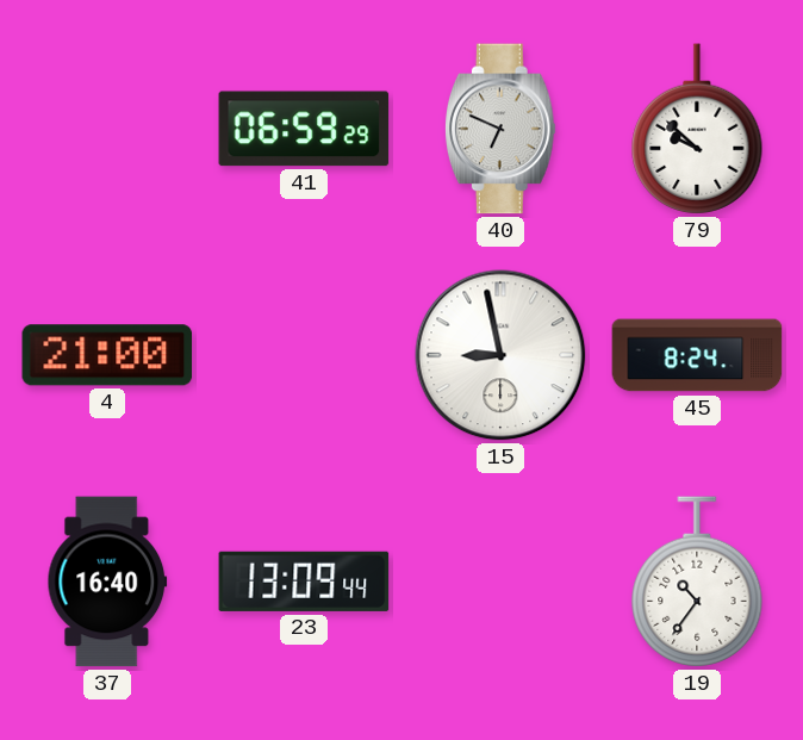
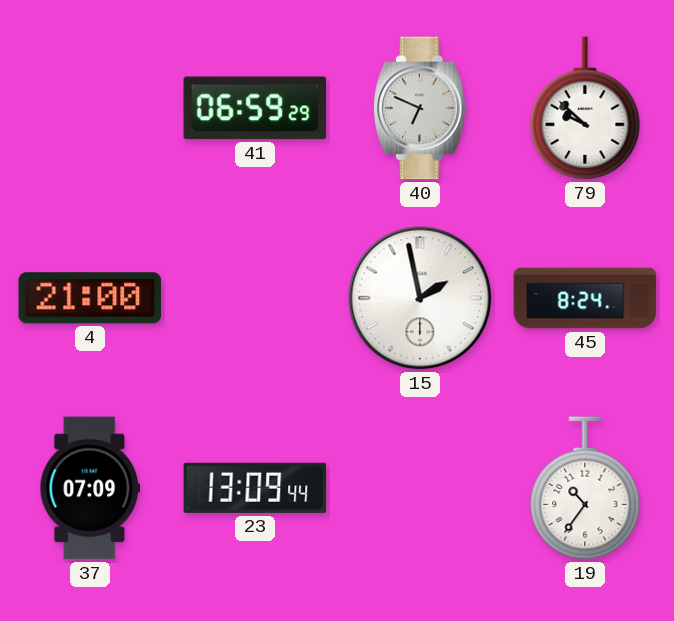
15: 8:58 -> 1:58 (420, 298)
37: 16:40 -> 07:09 (90, 488)
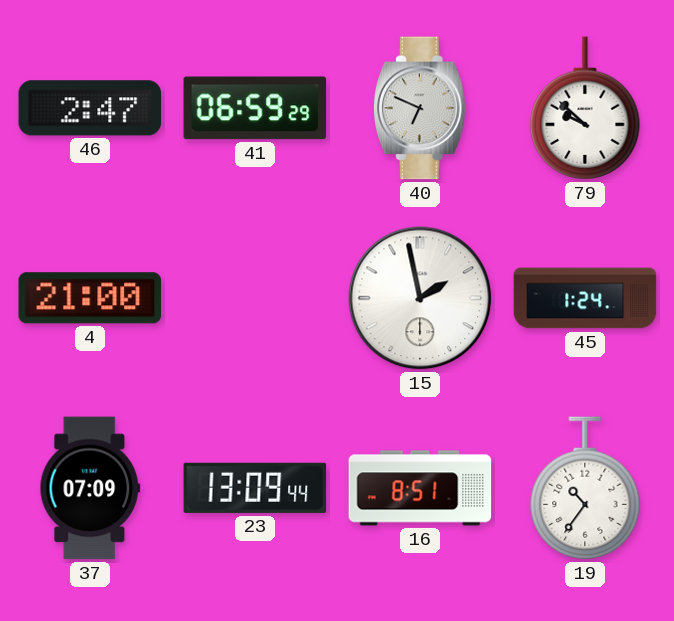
46: none -> 2:47 (90, 108)
45: 8:24 -> 1:24 (585, 298)
16: none -> 8:51 (420, 488)
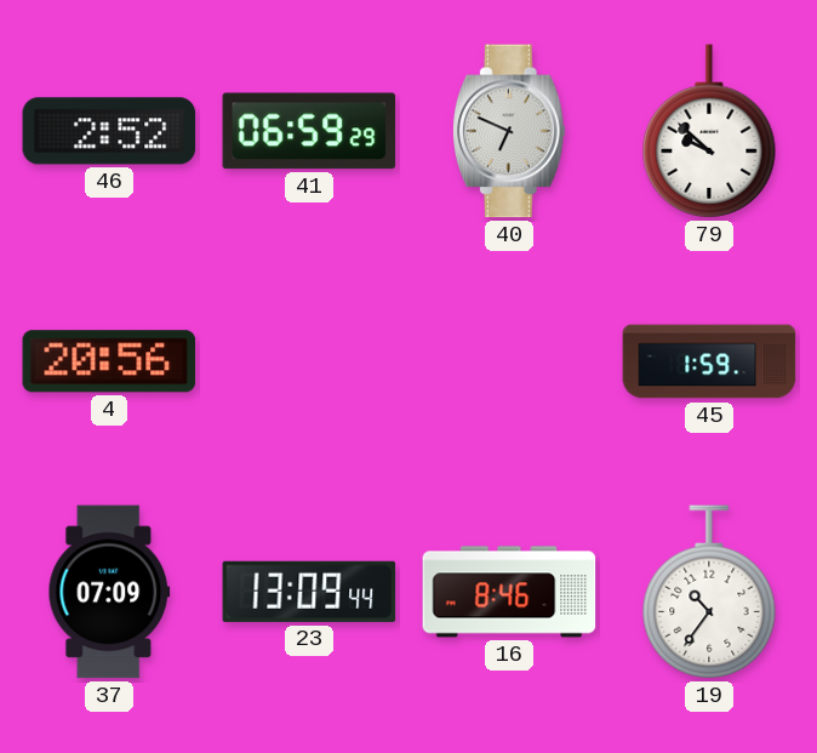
46: 2:47 -> 2:52 (109, 131)
4: 21:00 -> 20:56 (109, 361)
15: 1:58 -> none (420, 298)
45: 1:24 -> 1:59 (709, 361)
16: 8:51 -> 8:46 (509, 592)
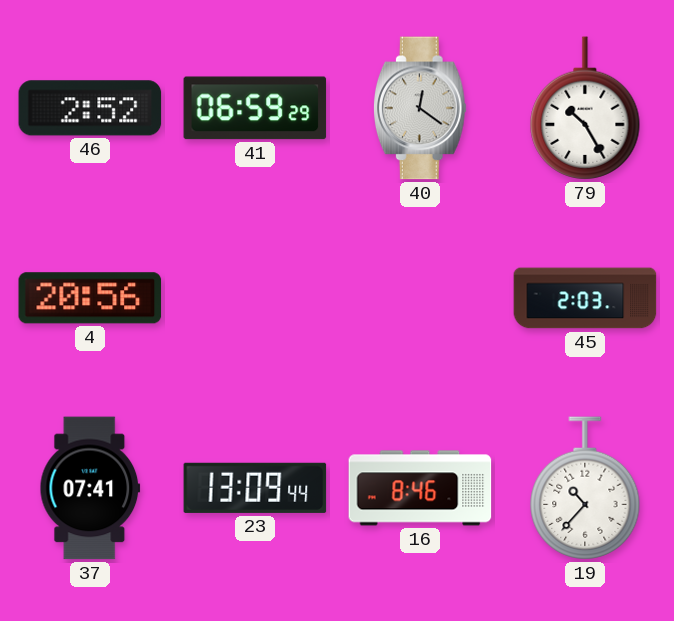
40: 6:49 -> 12:21 (420, 108)
79: 9:52 -> 10:25 (585, 108)
45: 1:59 -> 2:03 (585, 298)
37: 07:09 -> 07:41 (90, 488)
19: 10:36 -> 10:37 (585, 488)
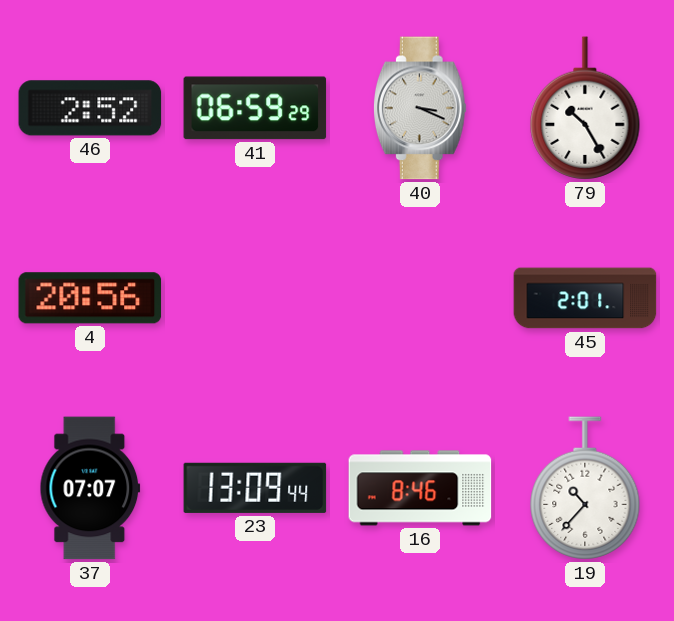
40: 12:21 -> 3:19 (420, 108)
45: 2:03 -> 2:01 (585, 298)
37: 07:41 -> 07:07 (90, 488)
